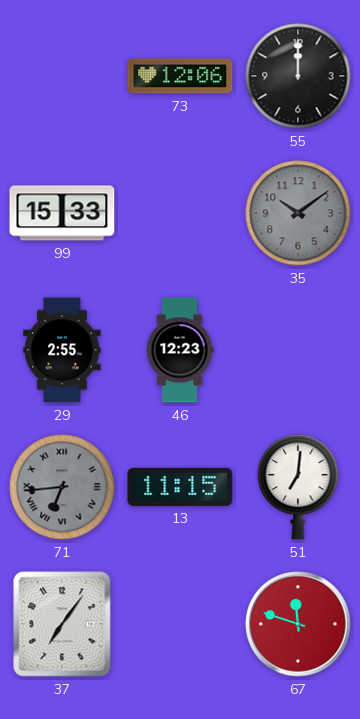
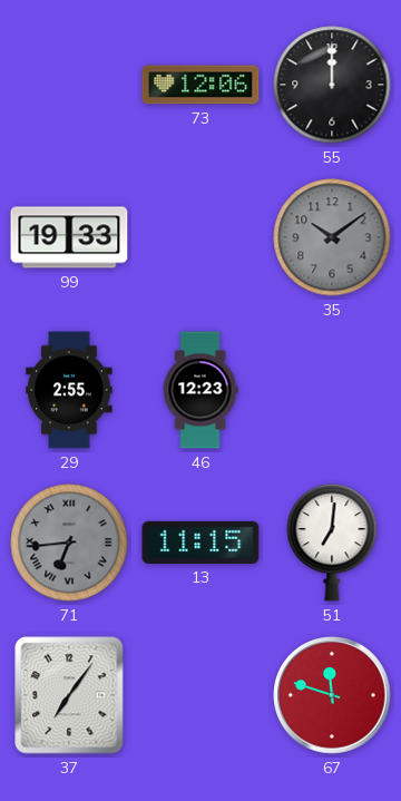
99: 15:33 -> 19:33 (69, 237)
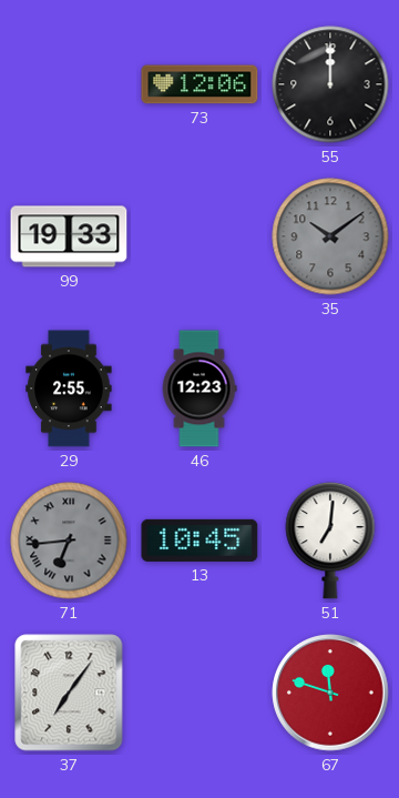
13: 11:15 -> 10:45 (199, 541)
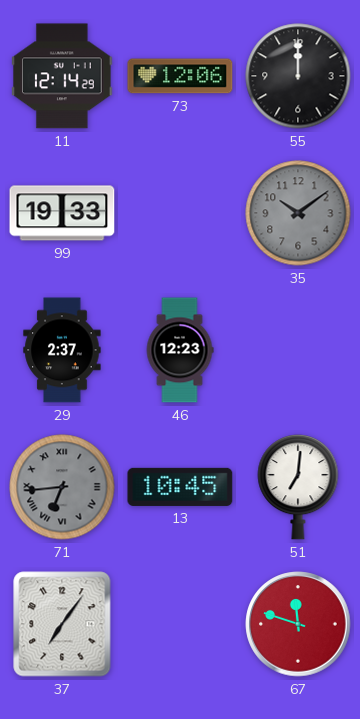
11: none -> 12:14 (62, 76)
29: 2:55 -> 2:37 (62, 350)
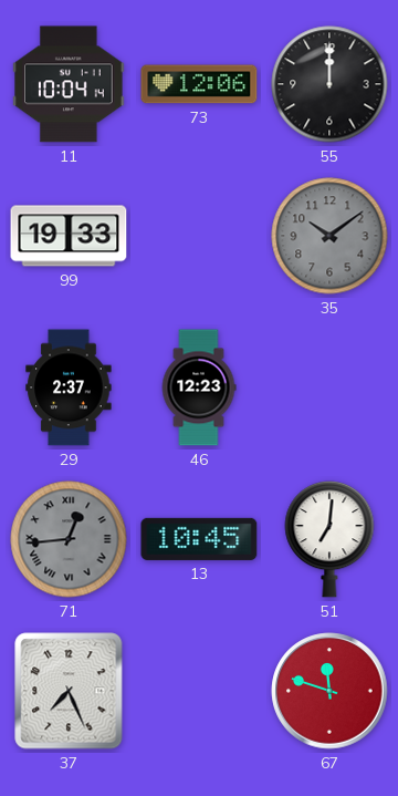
11: 12:14 -> 10:04 (69, 84)
71: 6:44 -> 12:44 (69, 539)
37: 7:06 -> 7:26 (69, 691)
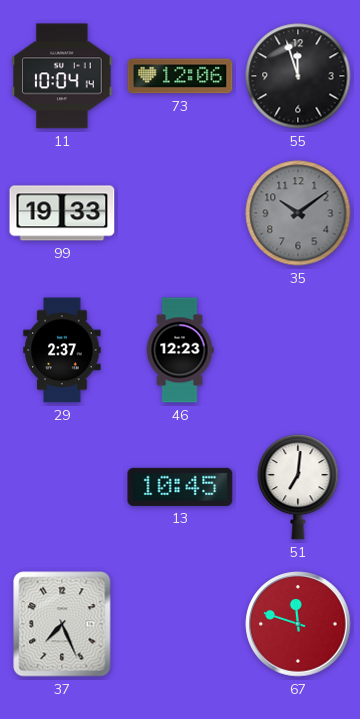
55: 12:00 -> 11:57 (298, 76)
71: 12:44 -> none (69, 539)
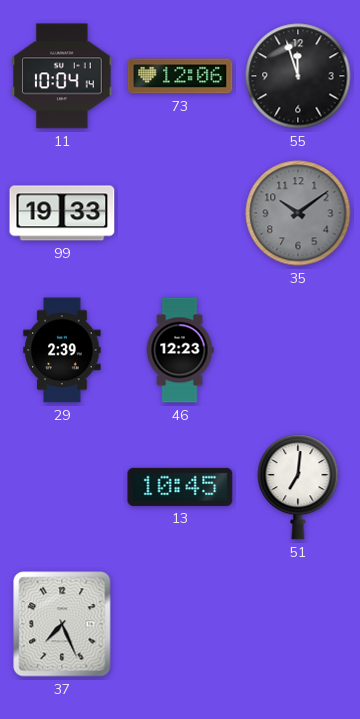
29: 2:37 -> 2:39 (62, 350)
67: 11:48 -> none (298, 624)
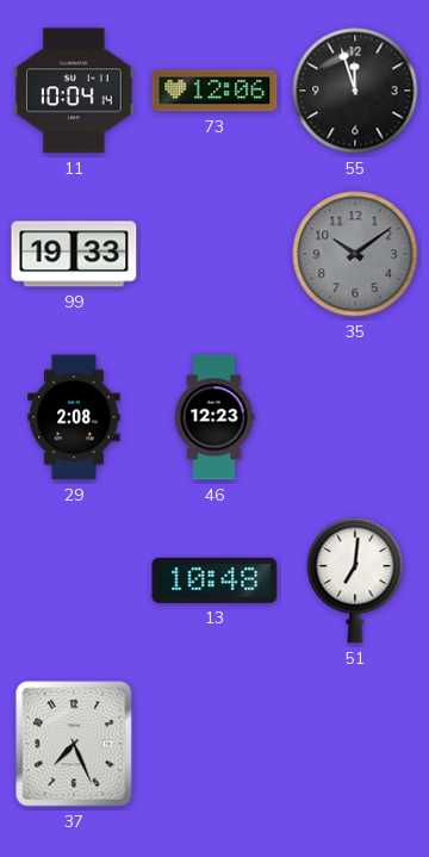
29: 2:39 -> 2:08 (74, 417)
13: 10:45 -> 10:48 (214, 580)
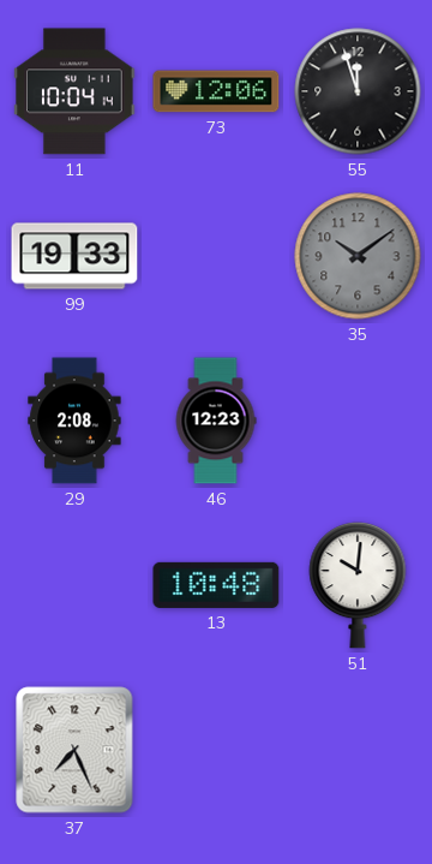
51: 7:01 -> 10:01 (358, 586)
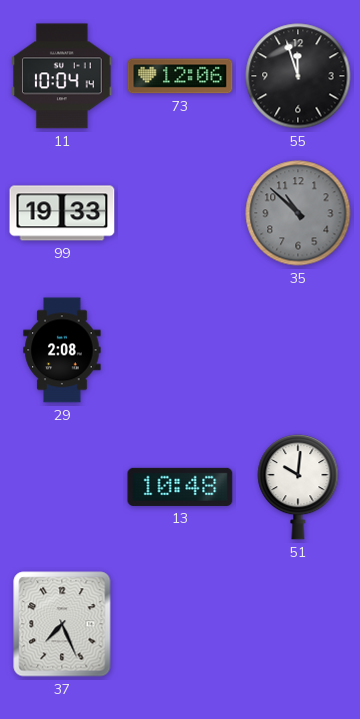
35: 10:09 -> 10:52 (298, 213)
46: 12:23 -> none (216, 421)
